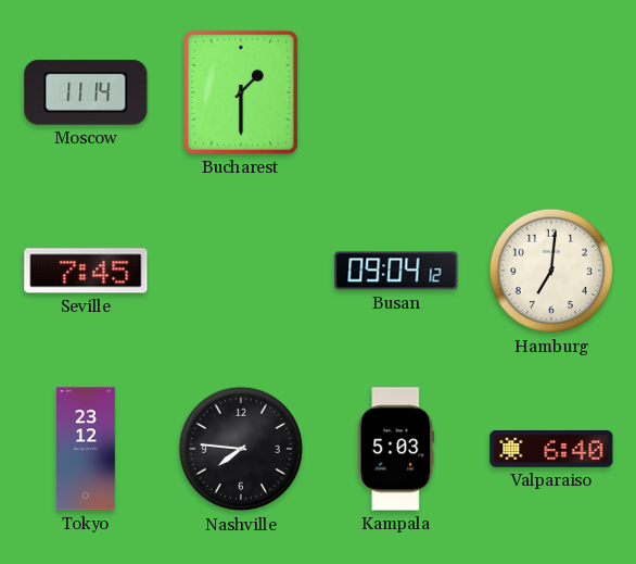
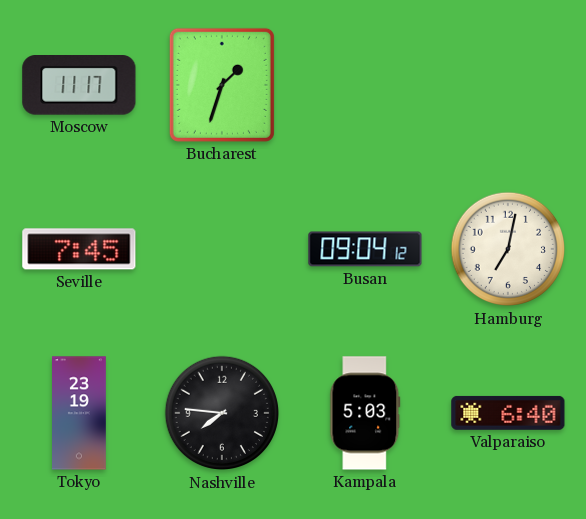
Moscow: 11:14 -> 11:17 (79, 85)
Bucharest: 1:30 -> 1:33 (222, 85)
Hamburg: 7:01 -> 7:02 (508, 249)
Tokyo: 23:12 -> 23:19 (80, 413)
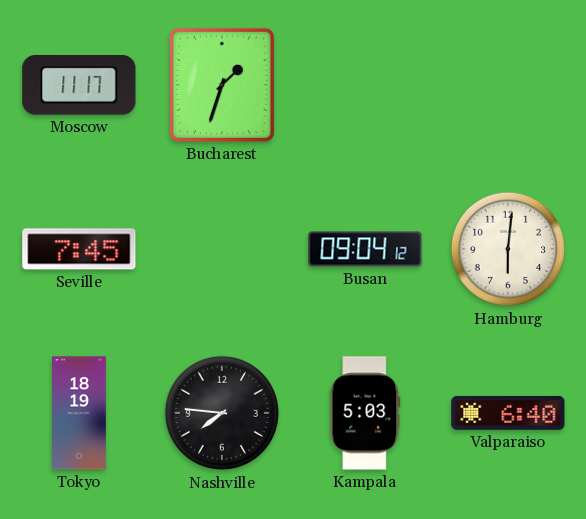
Hamburg: 7:02 -> 6:01 (508, 249)
Tokyo: 23:19 -> 18:19 (80, 413)
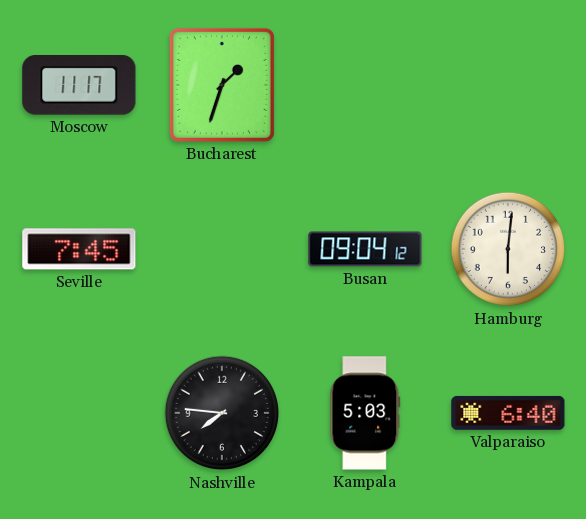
Tokyo: 18:19 -> none (80, 413)
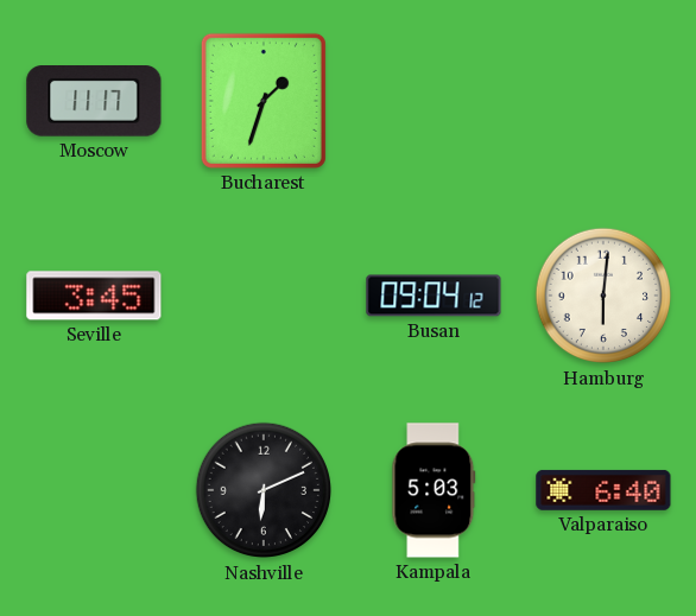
Seville: 7:45 -> 3:45 (94, 296)
Nashville: 7:46 -> 6:11 (264, 490)
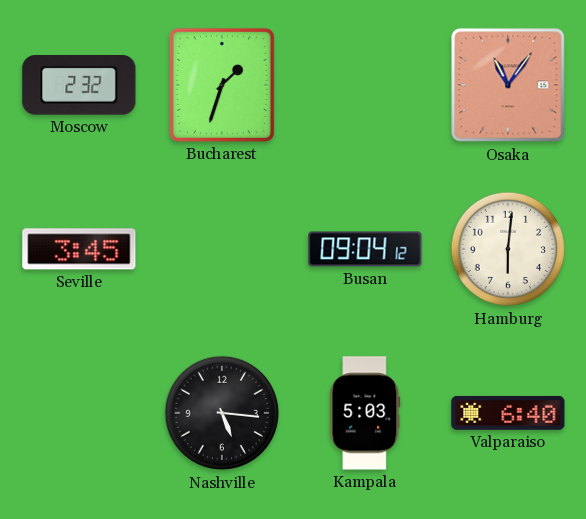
Moscow: 11:17 -> 2:32 (79, 85)
Osaka: none -> 11:06 (508, 85)
Nashville: 6:11 -> 5:16 (222, 413)
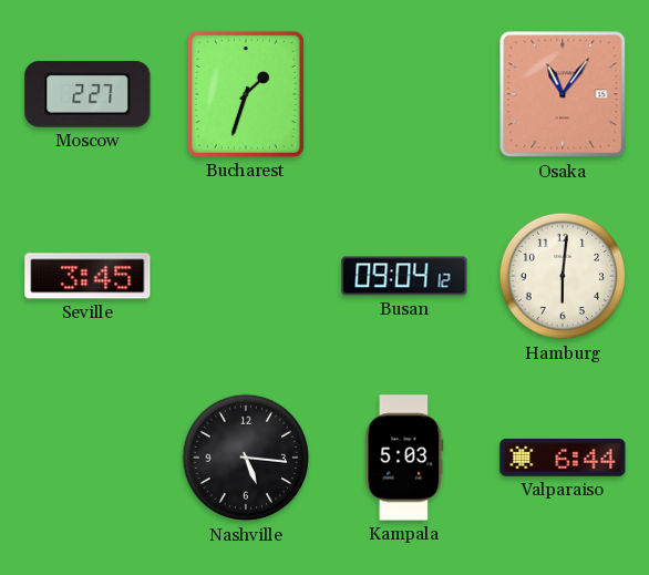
Moscow: 2:32 -> 2:27 (87, 94)
Valparaiso: 6:40 -> 6:44 (563, 458)
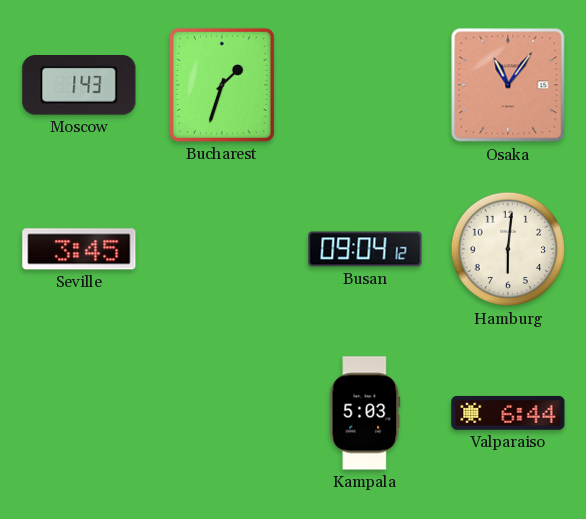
Moscow: 2:27 -> 1:43 (79, 85)
Nashville: 5:16 -> none (246, 458)
